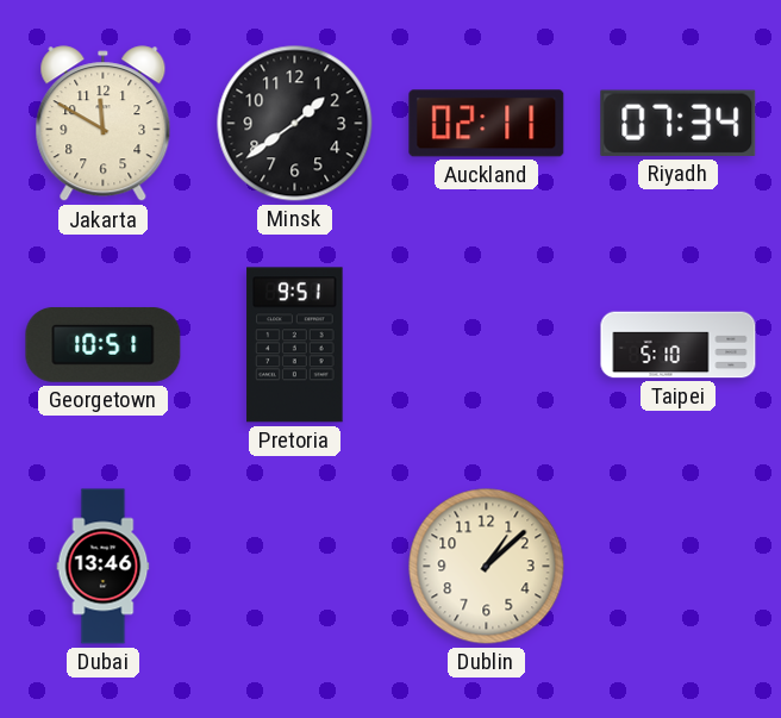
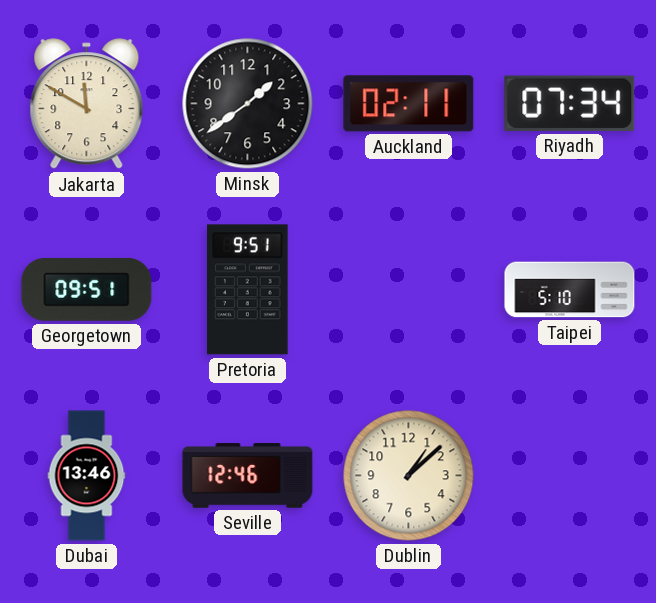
Georgetown: 10:51 -> 09:51 (87, 289)
Seville: none -> 12:46 (248, 476)
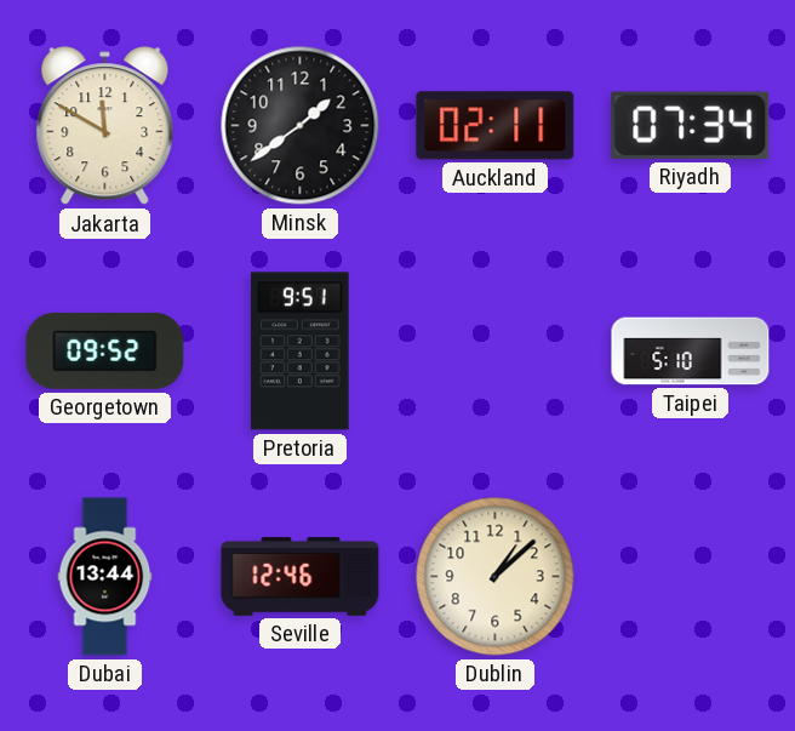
Georgetown: 09:51 -> 09:52 (105, 350)
Dubai: 13:46 -> 13:44 (105, 577)
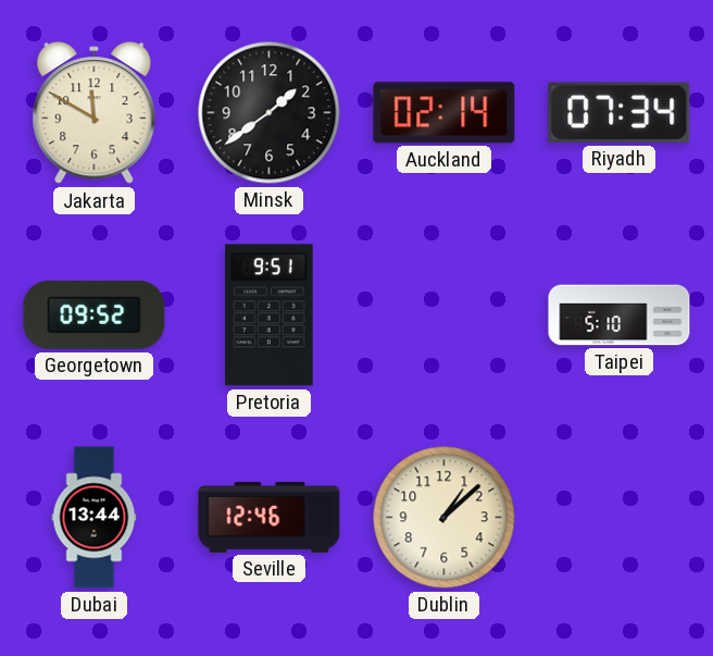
Auckland: 02:11 -> 02:14 (445, 113)
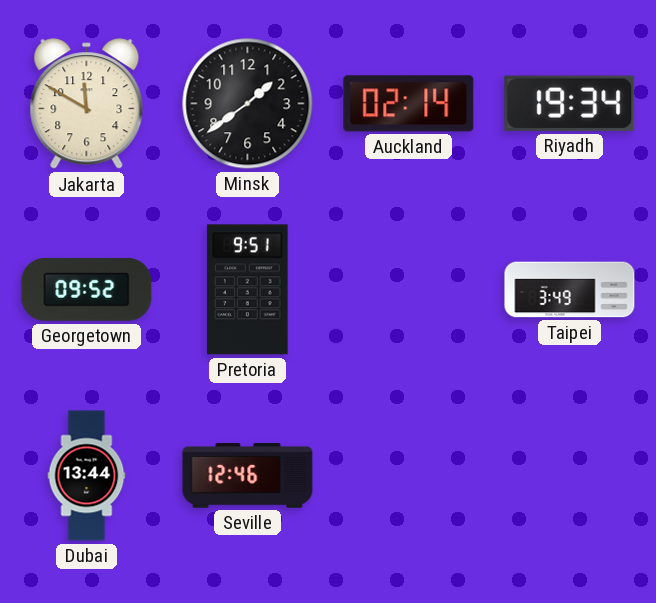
Riyadh: 07:34 -> 19:34 (570, 103)
Taipei: 5:10 -> 3:49 (570, 290)
Dublin: 1:08 -> none (445, 518)
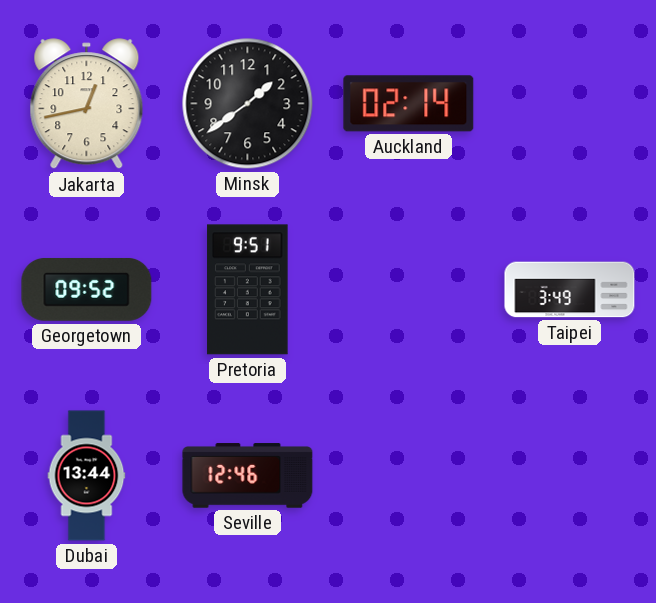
Jakarta: 11:50 -> 12:43 (87, 104)
Riyadh: 19:34 -> none (570, 103)
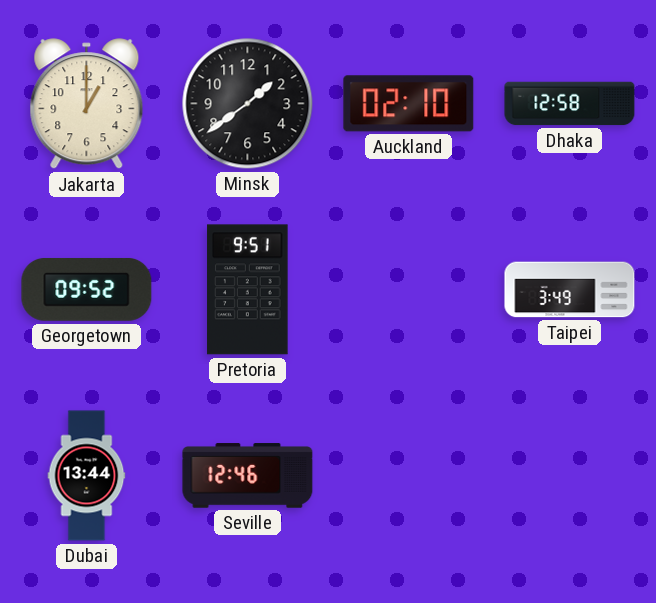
Jakarta: 12:43 -> 1:00 (87, 104)
Auckland: 02:14 -> 02:10 (409, 104)
Dhaka: none -> 12:58 (570, 104)
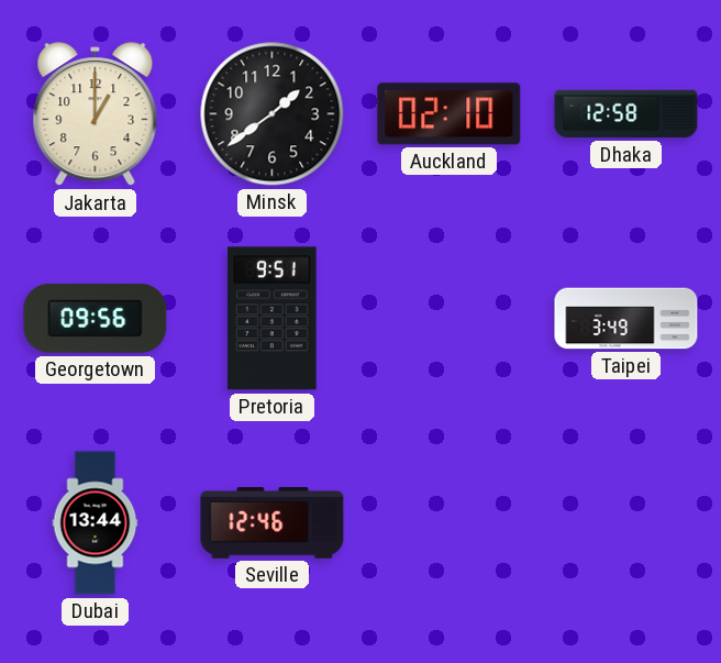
Georgetown: 09:52 -> 09:56 (96, 318)
